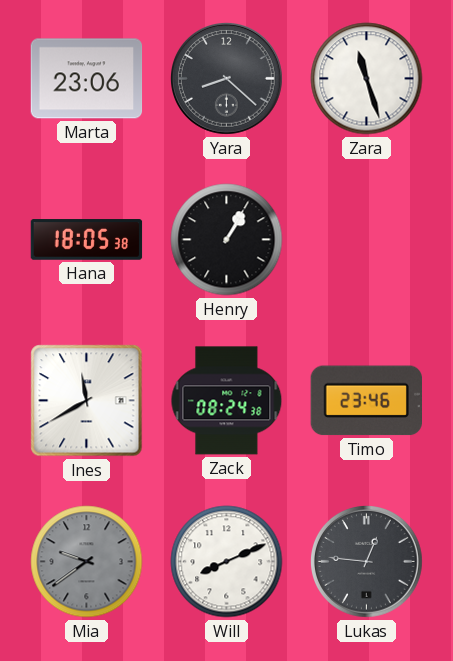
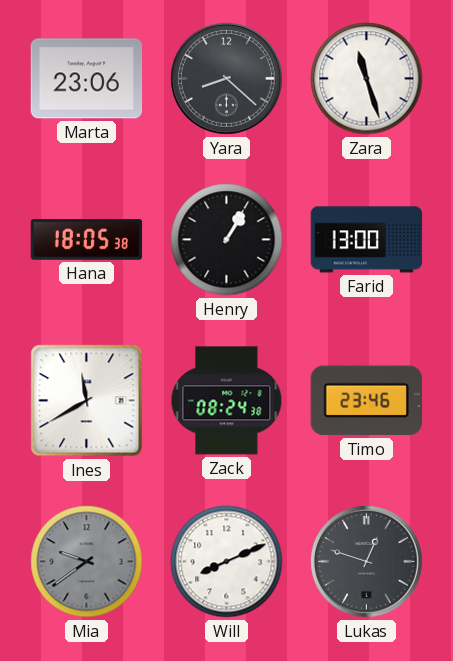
Farid: none -> 13:00 (367, 240)
Lukas: 12:46 -> 12:48 (367, 562)
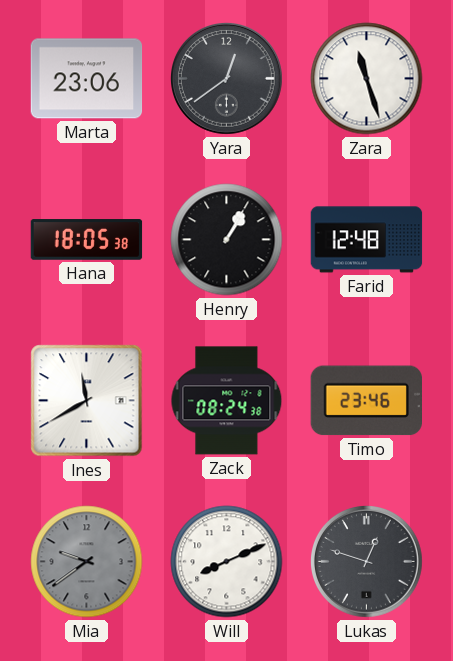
Yara: 8:22 -> 12:39 (227, 79)
Farid: 13:00 -> 12:48 (367, 240)
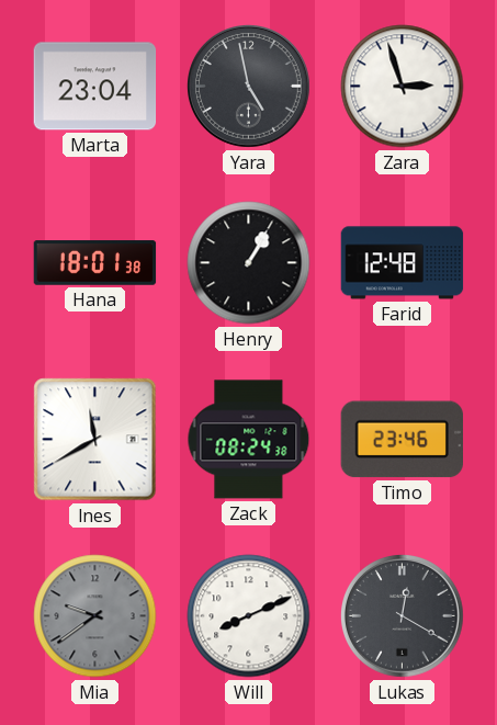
Marta: 23:06 -> 23:04 (95, 87)
Yara: 12:39 -> 4:58 (249, 87)
Zara: 11:27 -> 2:57 (403, 87)
Hana: 18:05 -> 18:01 (95, 263)
Lukas: 12:48 -> 12:20 (403, 616)
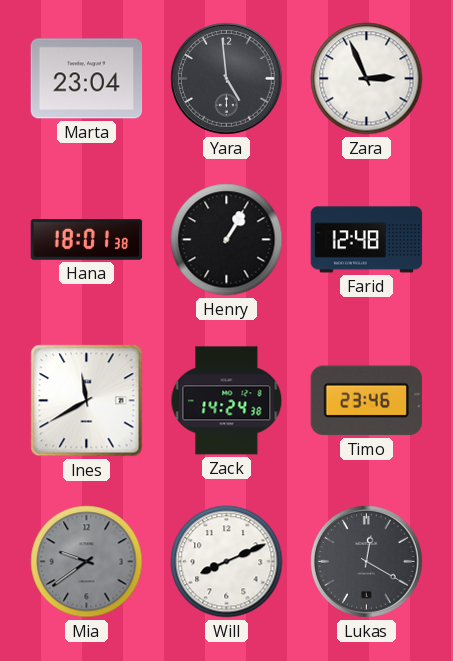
Yara: 4:58 -> 4:59 (227, 79)
Zara: 2:57 -> 2:56 (367, 79)
Zack: 08:24 -> 14:24 (227, 401)
